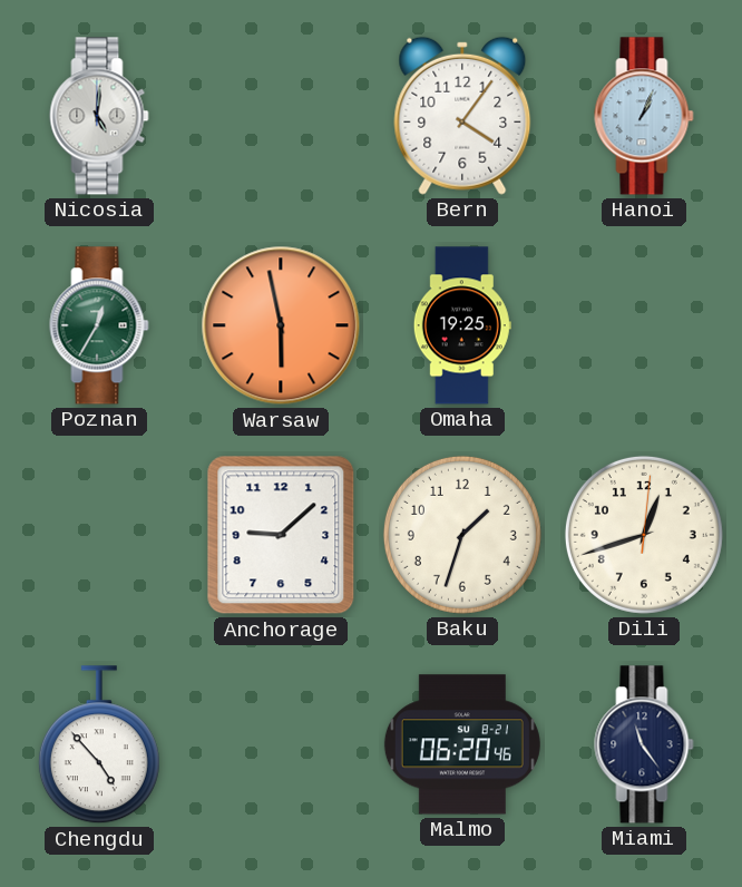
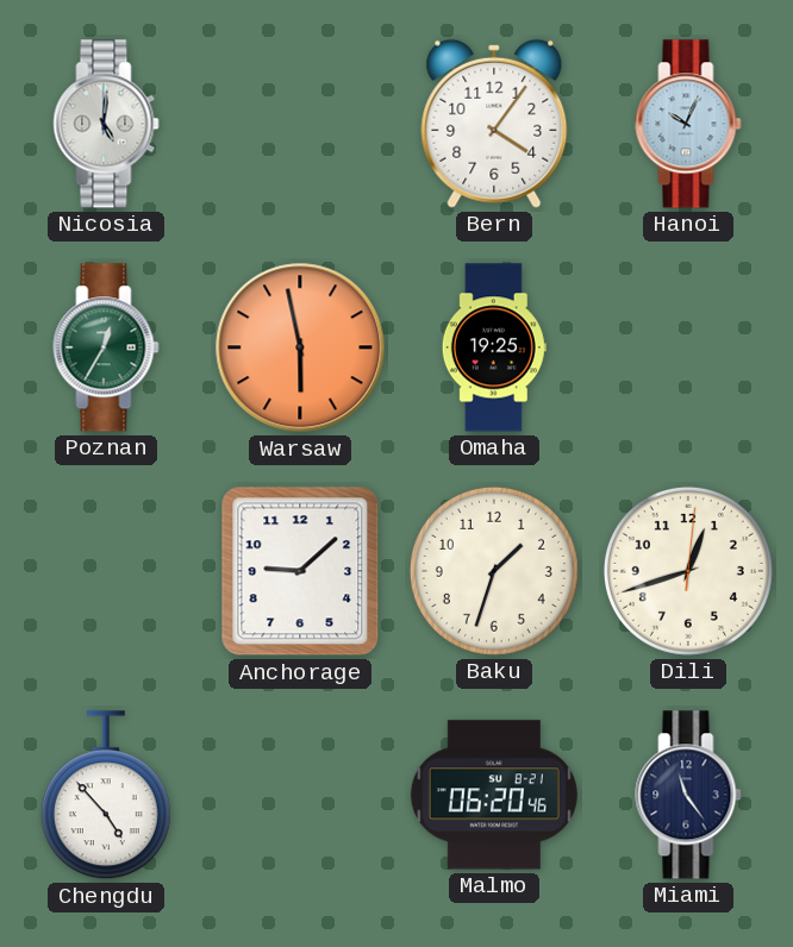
Hanoi: 1:04 -> 10:04 (688, 124)
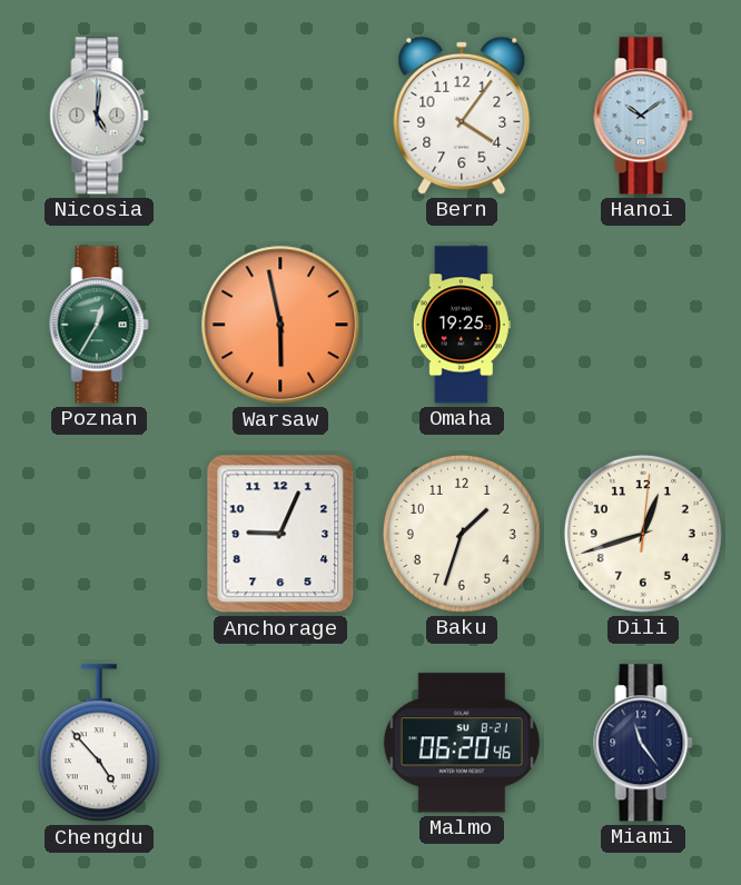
Hanoi: 10:04 -> 10:09 (643, 116)
Anchorage: 9:08 -> 9:04 (280, 534)
